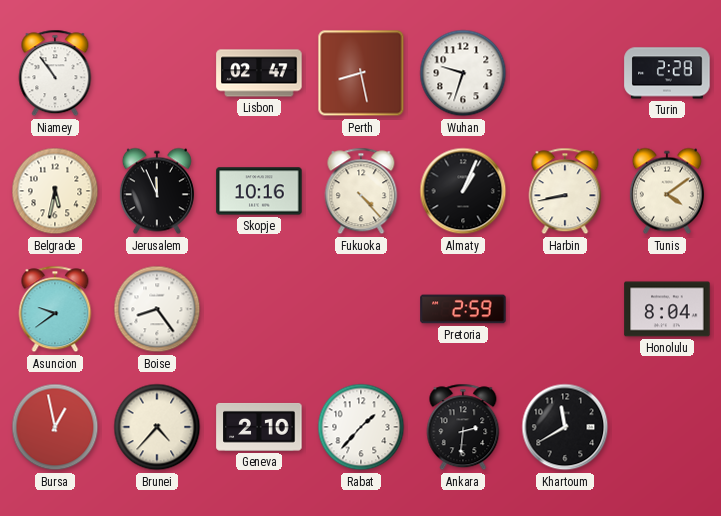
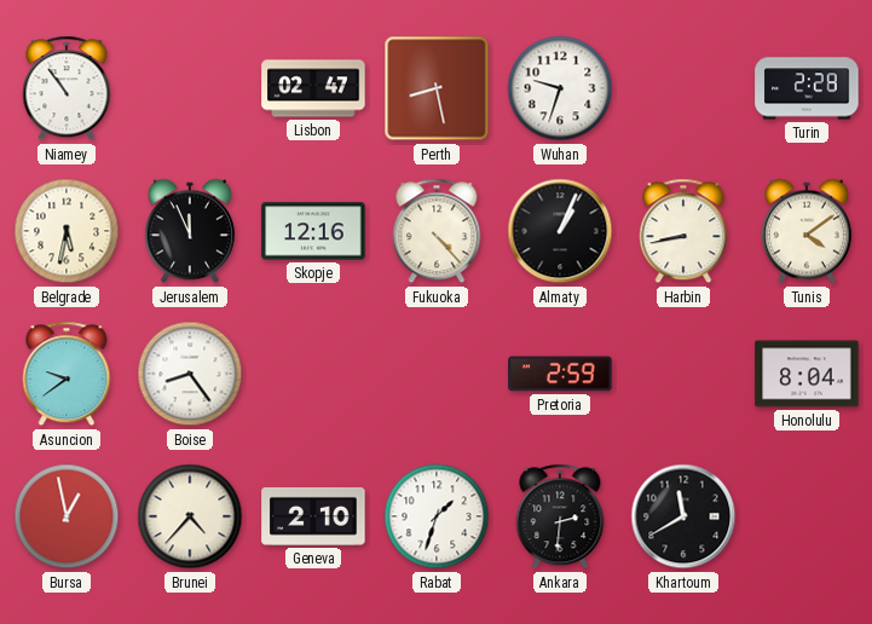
Skopje: 10:16 -> 12:16 (313, 231)
Rabat: 1:37 -> 1:33 (437, 516)
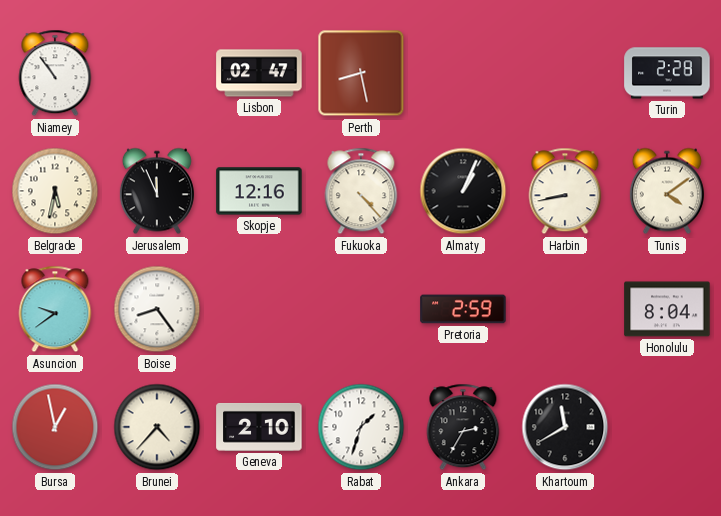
Wuhan: 9:33 -> none (560, 88)
Ankara: 2:31 -> 2:35 (463, 427)
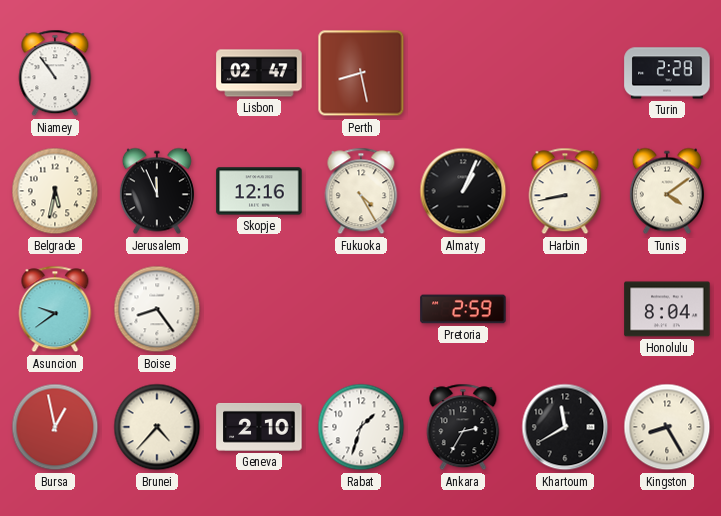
Fukuoka: 4:23 -> 4:25 (361, 191)
Kingston: none -> 8:25 (667, 427)
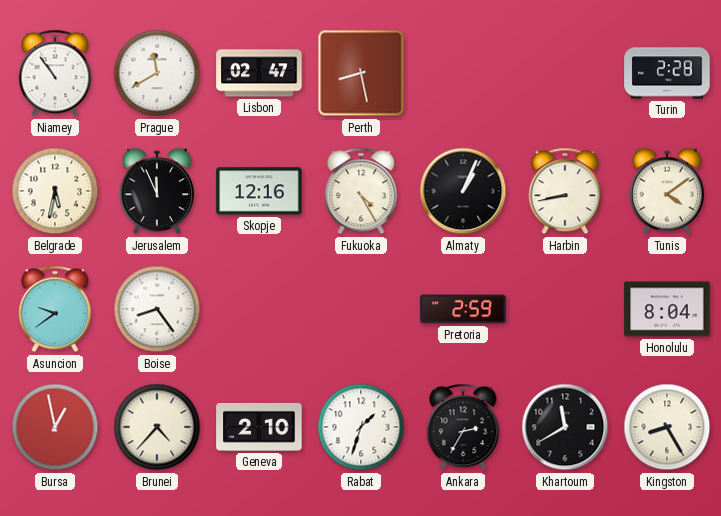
Prague: none -> 11:40 (157, 73)
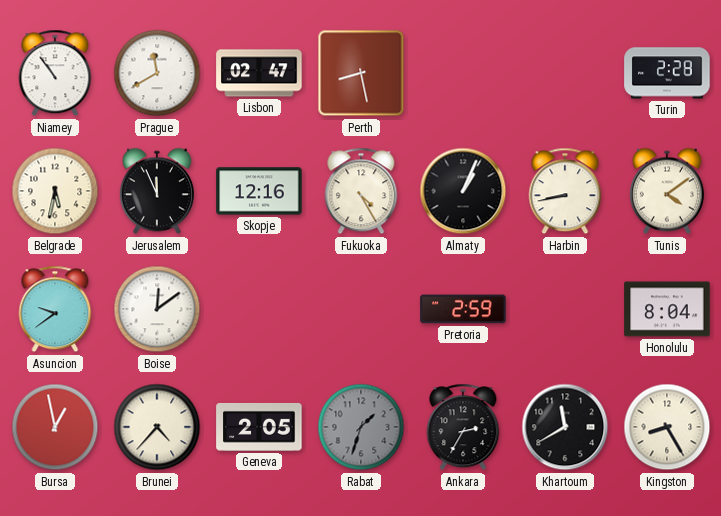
Boise: 8:24 -> 12:09 (157, 309)
Geneva: 2:10 -> 2:05 (259, 427)
Rabat dial: white -> grey (361, 427)
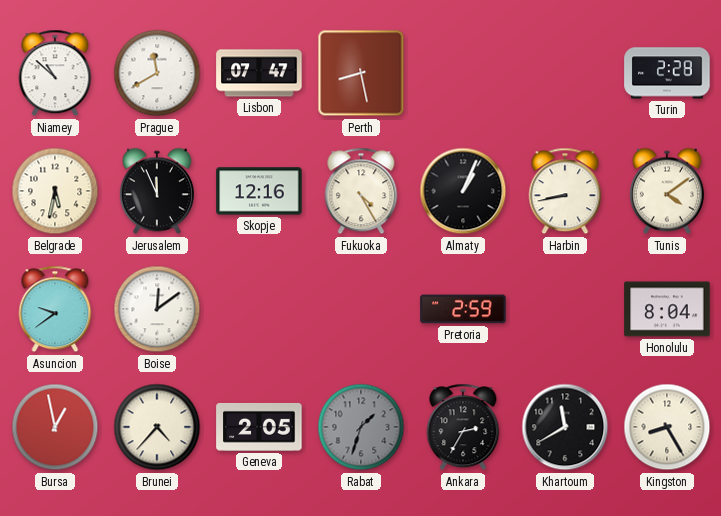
Niamey: 10:54 -> 10:52 (55, 73)
Lisbon: 02:47 -> 07:47 (259, 73)
